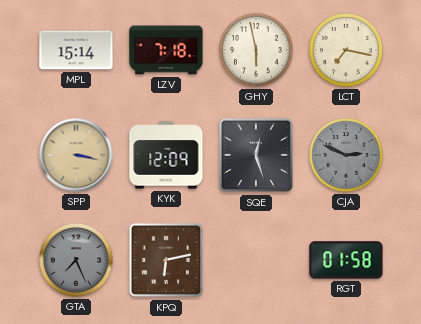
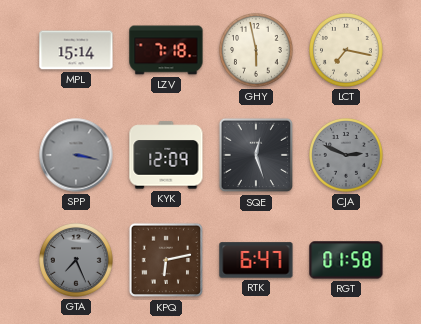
SPP dial: champagne -> grey (76, 155)
RTK: none -> 6:47 (256, 260)
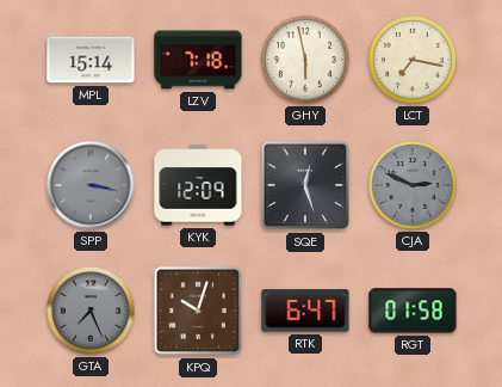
KPQ: 6:13 -> 10:03 (198, 311)
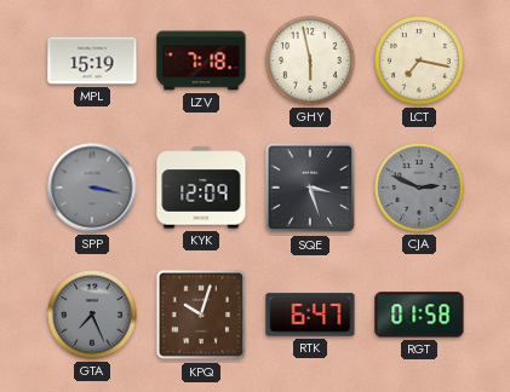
MPL: 15:14 -> 15:19 (92, 60)
SQE: 12:27 -> 3:27 (310, 188)
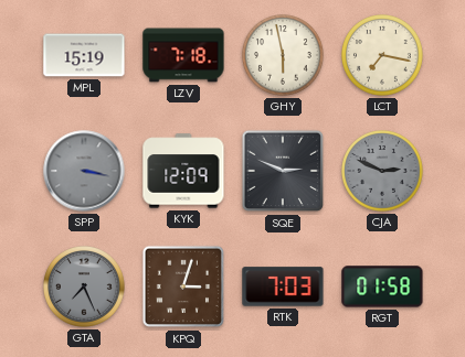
SQE: 3:27 -> 2:49 (283, 171)
KPQ: 10:03 -> 3:03 (183, 286)
RTK: 6:47 -> 7:03 (283, 286)
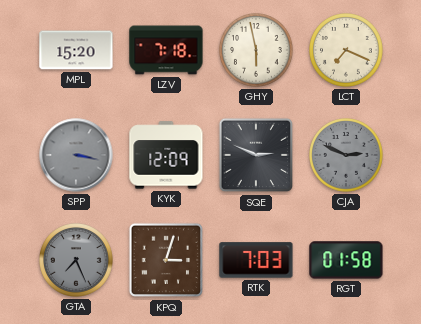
MPL: 15:19 -> 15:20 (76, 50)
LCT: 7:17 -> 7:19 (347, 51)
